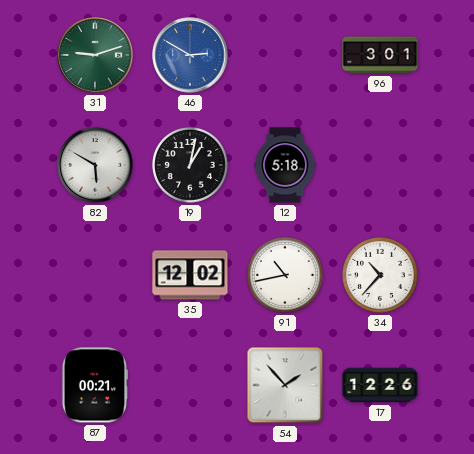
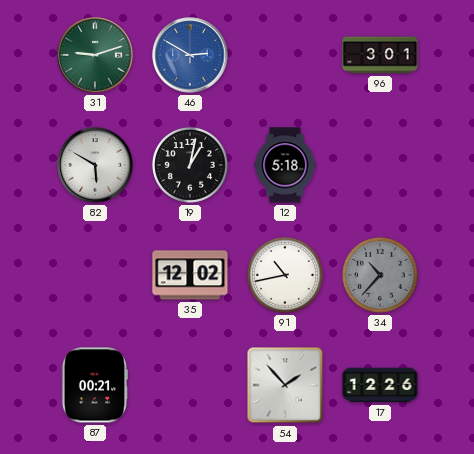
34 dial: white -> grey (380, 275)
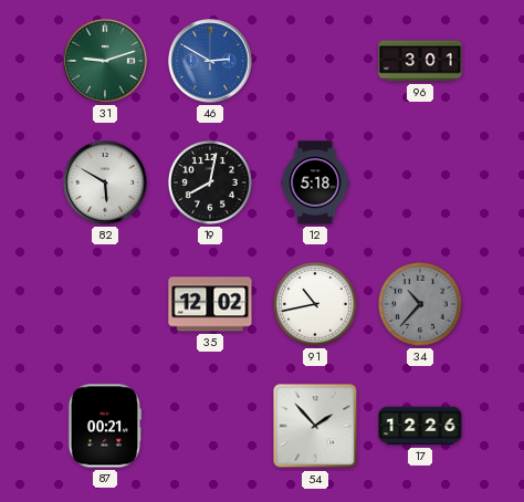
19: 1:02 -> 8:02 (210, 182)
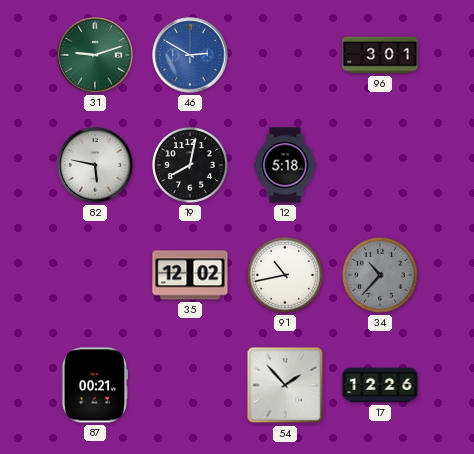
82: 5:50 -> 5:47 (95, 165)
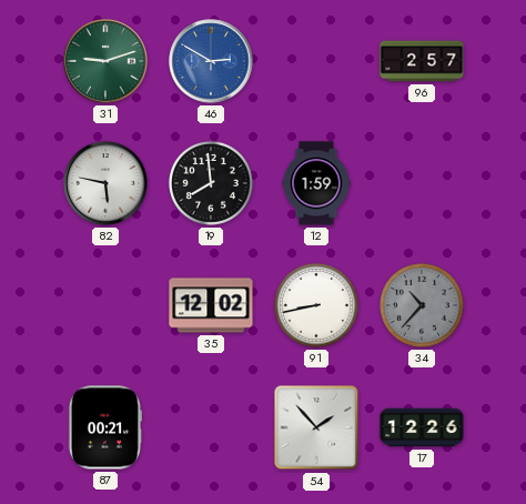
96: 3:01 -> 2:57 (422, 61)
19: 8:02 -> 7:59 (211, 183)
12: 5:18 -> 1:59 (316, 183)
91: 10:43 -> 8:43 (316, 305)
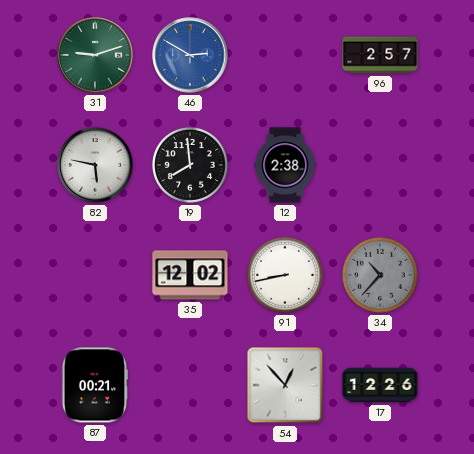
12: 1:59 -> 2:38 (285, 165)
54: 1:53 -> 12:53 (285, 385)
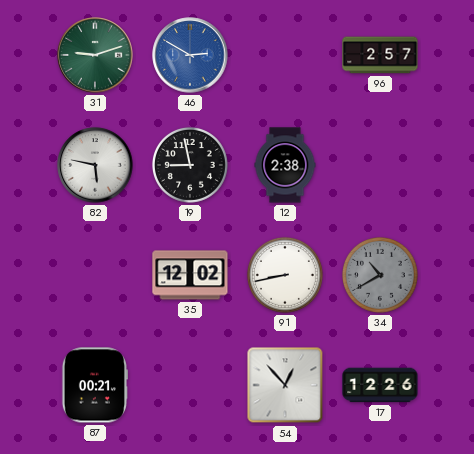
19: 7:59 -> 8:58 (190, 165)
34: 10:37 -> 10:40 (380, 275)
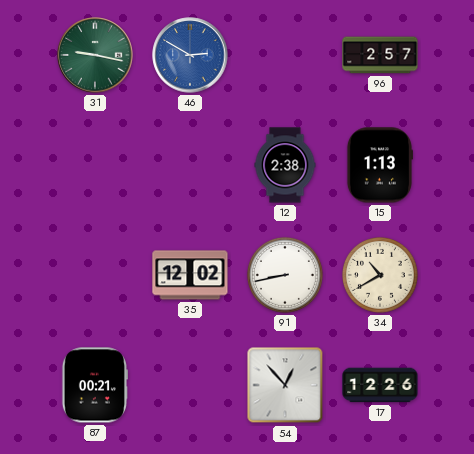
31: 9:12 -> 9:17 (95, 55)
82: 5:47 -> none (95, 165)
19: 8:58 -> none (190, 165)
15: none -> 1:13 (379, 165)
34 dial: grey -> cream (380, 275)
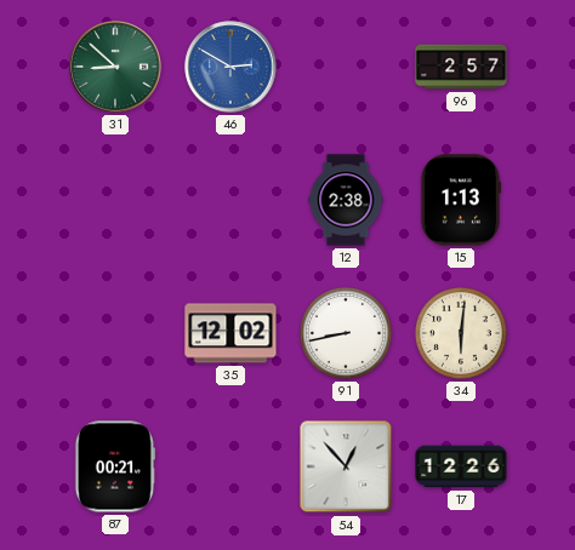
31: 9:17 -> 8:52 (115, 67)
34: 10:40 -> 6:01 (461, 333)
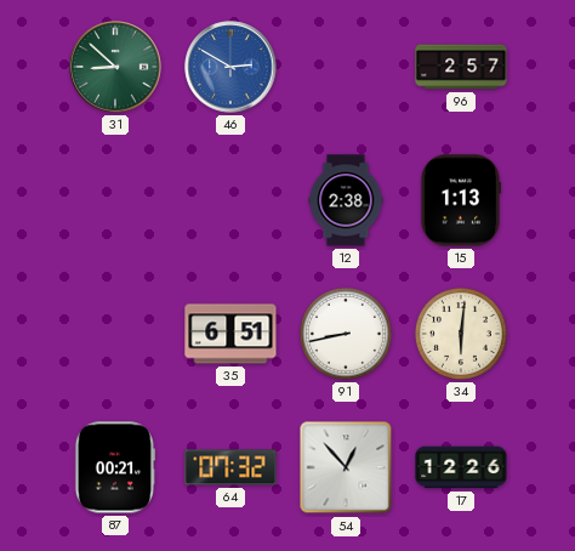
35: 12:02 -> 6:51 (230, 334)
64: none -> 07:32 (230, 467)
